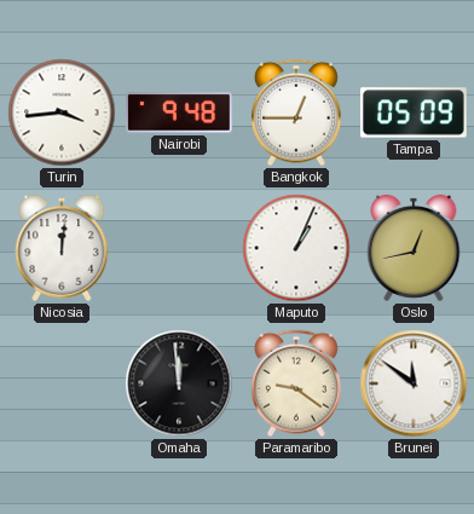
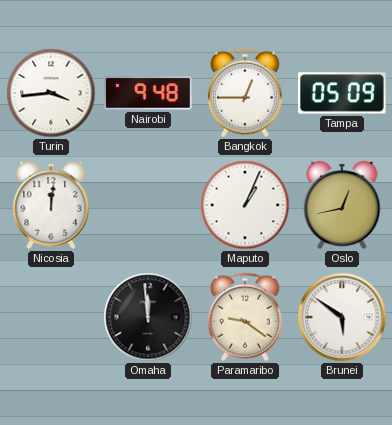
Brunei: 11:51 -> 5:51 (342, 317)
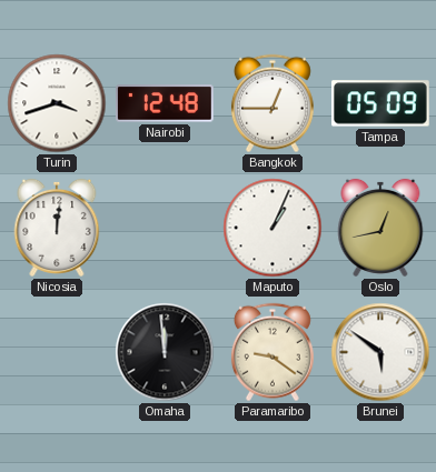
Turin: 3:44 -> 3:42 (57, 103)
Nairobi: 9:48 -> 12:48 (166, 103)
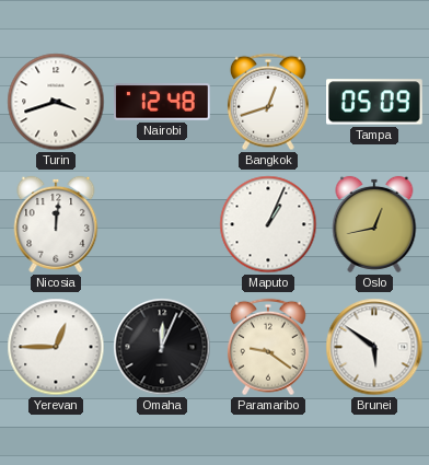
Bangkok: 12:45 -> 12:42 (268, 102)
Yerevan: none -> 12:45 (56, 347)
Omaha: 11:59 -> 12:04 (162, 347)
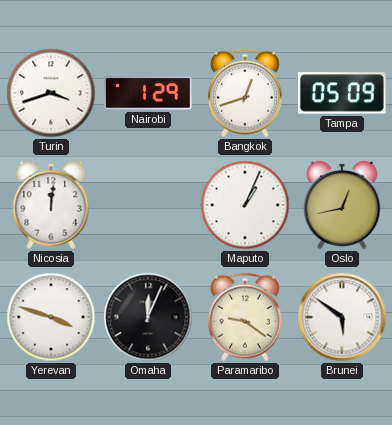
Nairobi: 12:48 -> 1:29 (149, 93)
Yerevan: 12:45 -> 3:48 (51, 317)
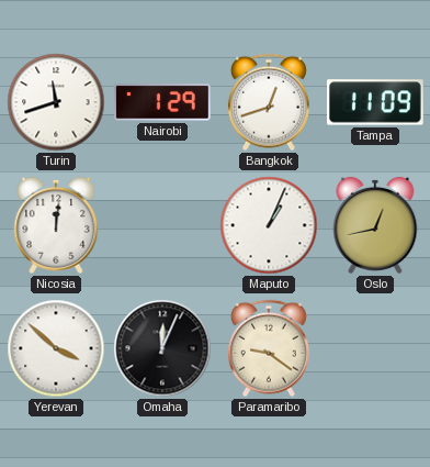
Turin: 3:42 -> 11:42 (56, 102)
Tampa: 05:09 -> 11:09 (376, 102)
Yerevan: 3:48 -> 3:52 (56, 348)
Brunei: 5:51 -> none (342, 317)
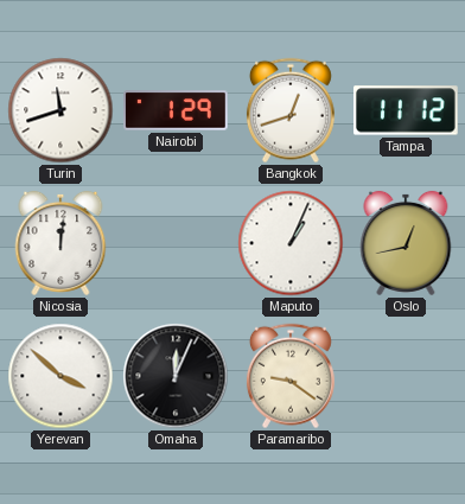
Tampa: 11:09 -> 11:12 (407, 110)
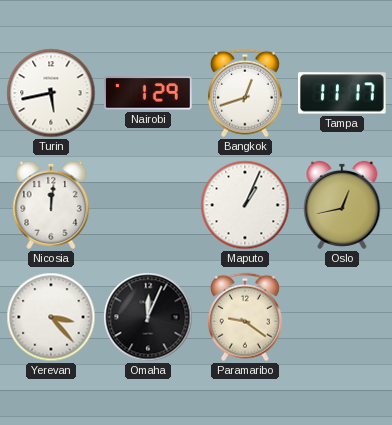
Turin: 11:42 -> 5:43 (51, 93)
Tampa: 11:12 -> 11:17 (343, 93)
Yerevan: 3:52 -> 3:23 (51, 317)
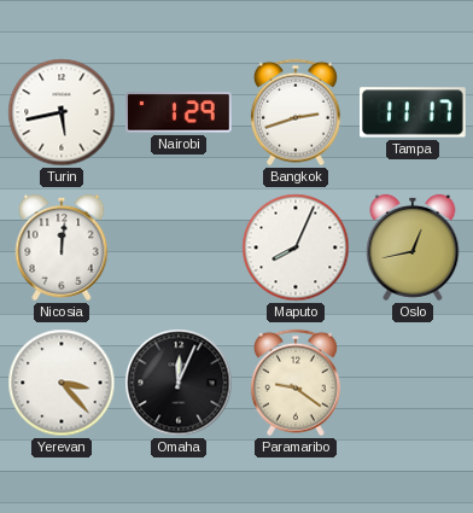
Bangkok: 12:42 -> 2:42 (296, 112)
Maputo: 1:04 -> 8:04 (296, 247)
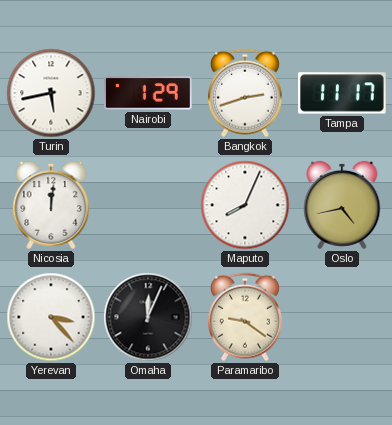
Oslo: 12:43 -> 4:43 (342, 205)
